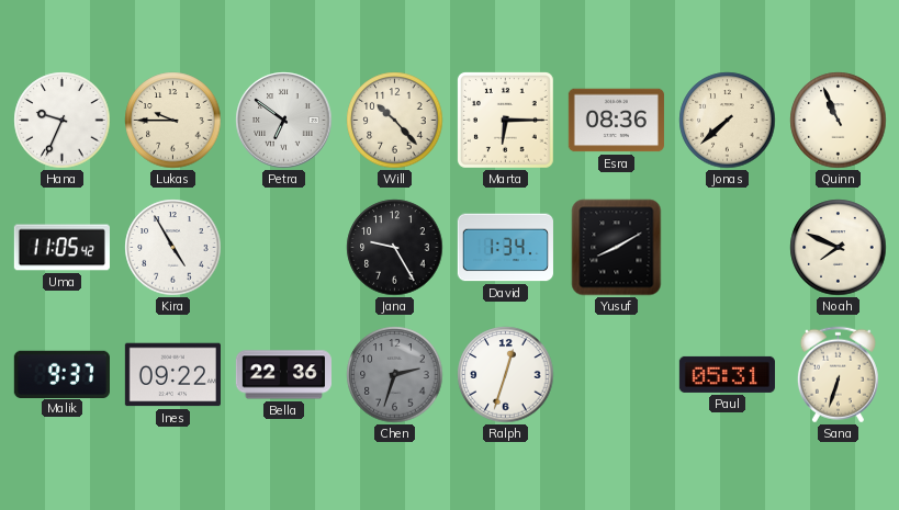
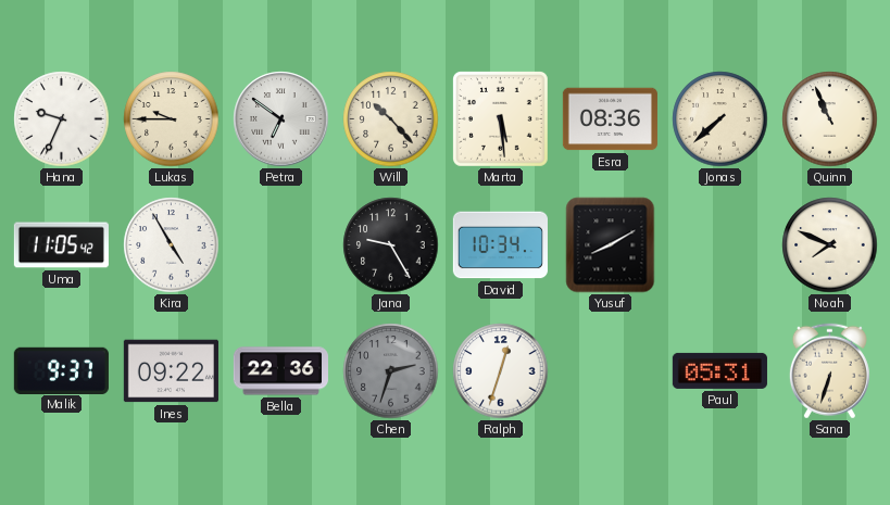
Marta: 6:15 -> 5:29 (500, 118)
David: 1:34 -> 10:34 (500, 245)
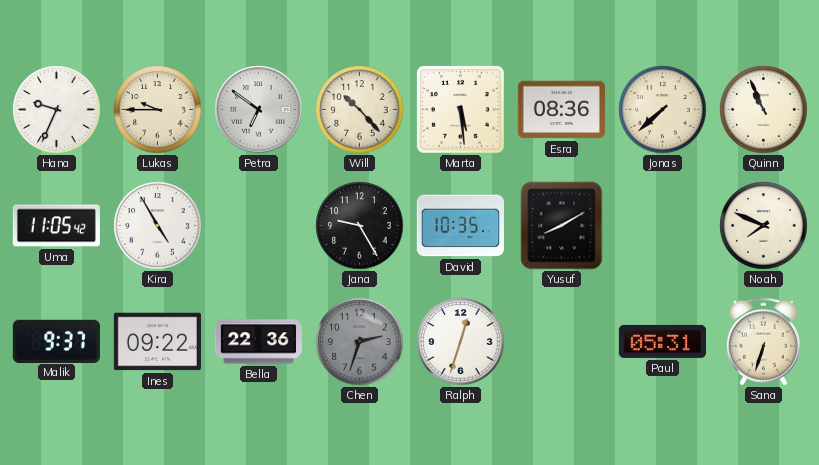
David: 10:34 -> 10:35 (460, 226)
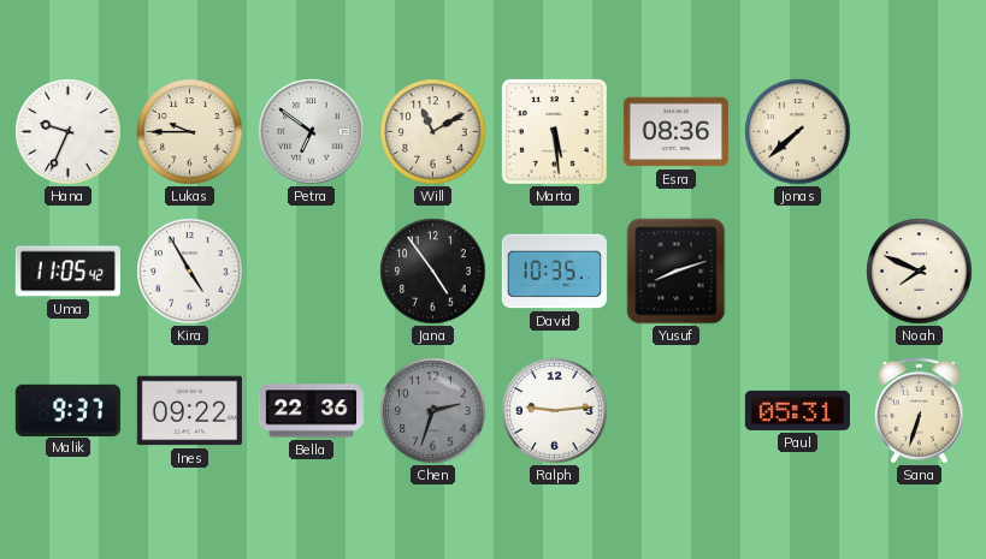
Will: 10:23 -> 11:10 (433, 132)
Quinn: 10:56 -> none (764, 110)
Jana: 9:25 -> 4:54 (433, 272)
Yusuf: 8:10 -> 8:12 (677, 272)
Ralph: 12:33 -> 9:14 (555, 411)
